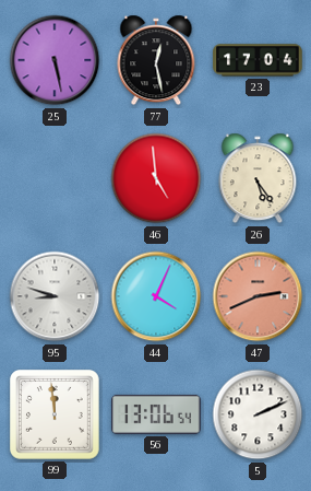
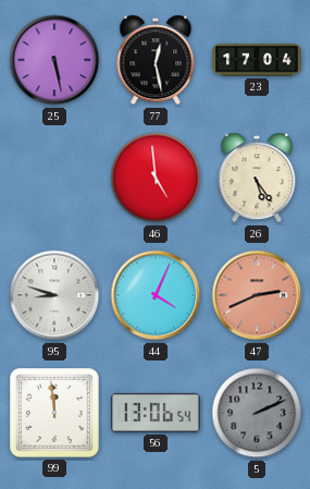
5 dial: white -> grey (257, 413)
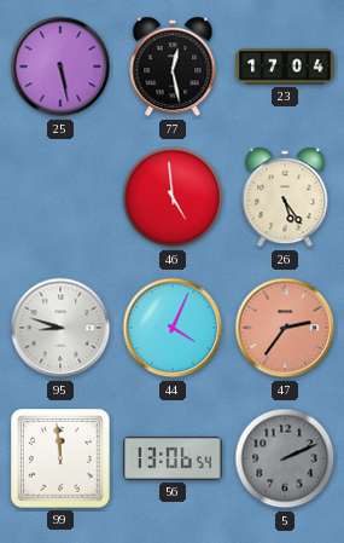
47: 2:41 -> 2:36 (285, 328)
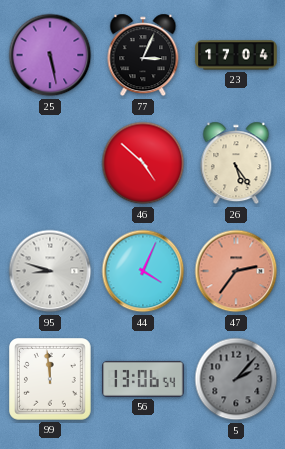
77: 12:28 -> 3:04 (143, 55)
46: 4:59 -> 4:52 (143, 163)
5: 2:11 -> 2:07 (236, 379)
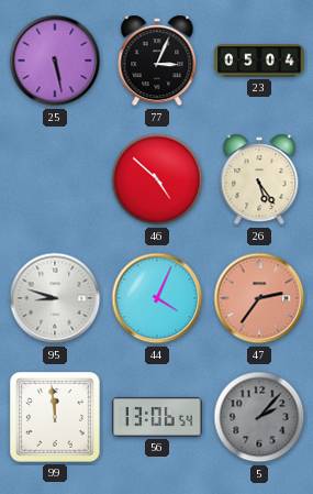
23: 17:04 -> 05:04 (259, 61)
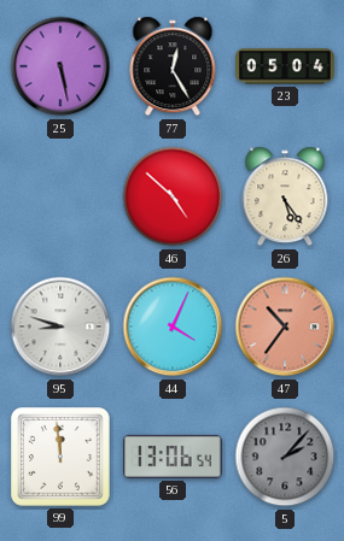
77: 3:04 -> 12:25 (173, 66)
47: 2:36 -> 10:36 (285, 327)
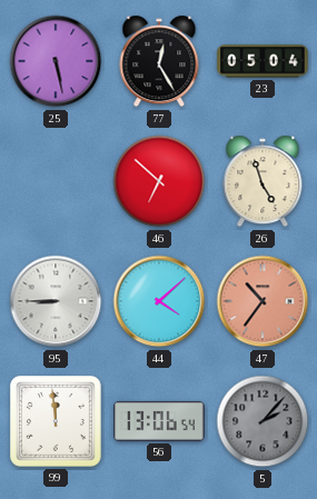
46: 4:52 -> 6:52 (159, 181)
26: 5:24 -> 4:57 (262, 181)
95: 8:48 -> 8:45 (56, 301)
44: 4:04 -> 4:08 (159, 301)
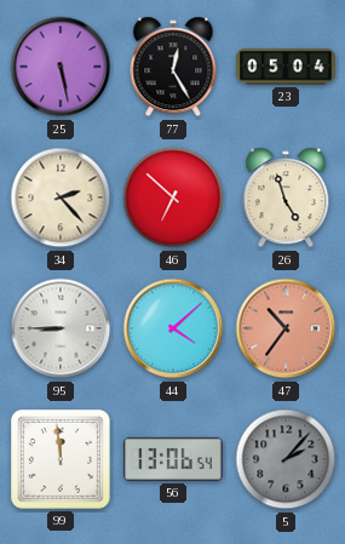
34: none -> 2:23 (61, 197)
